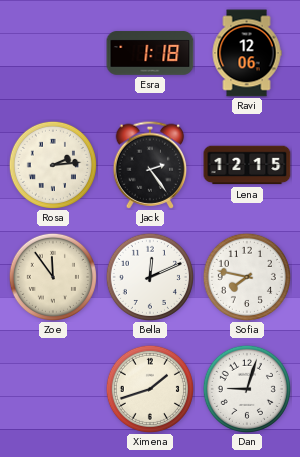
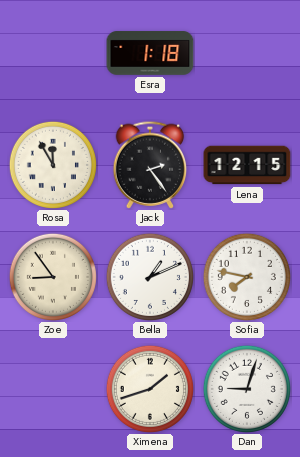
Ravi: 12:06 -> none (247, 53)
Rosa: 2:14 -> 11:55 (53, 165)
Zoe: 11:54 -> 8:54 (53, 277)
Bella: 12:11 -> 1:11 (150, 277)
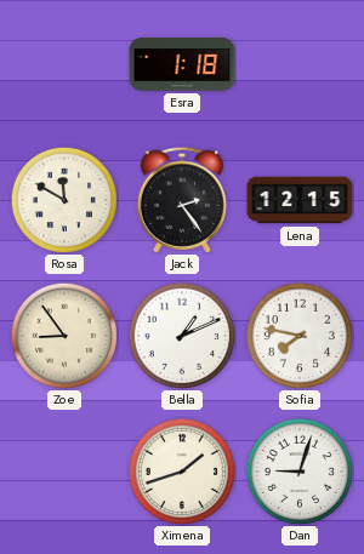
Rosa: 11:55 -> 11:50 (64, 200)
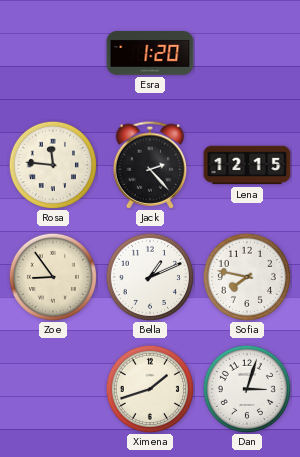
Esra: 1:18 -> 1:20 (150, 53)
Rosa: 11:50 -> 11:46 (53, 165)
Jack: 2:24 -> 2:23 (150, 165)
Dan: 9:03 -> 3:03 (247, 389)
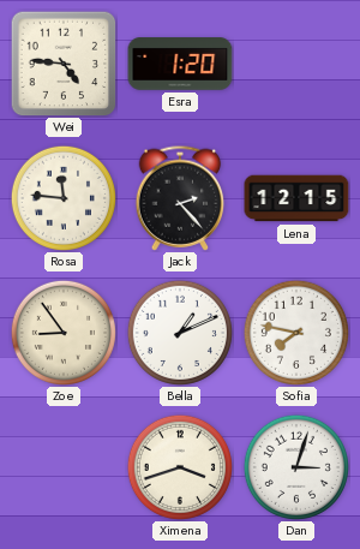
Wei: none -> 4:46 (64, 64)
Ximena: 1:42 -> 3:42 (180, 467)
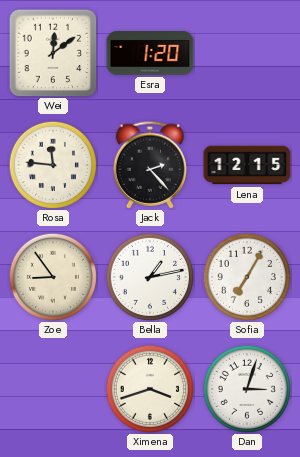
Wei: 4:46 -> 12:09 (53, 53)
Bella: 1:11 -> 1:13 (150, 277)
Sofia: 7:47 -> 7:05 (247, 277)
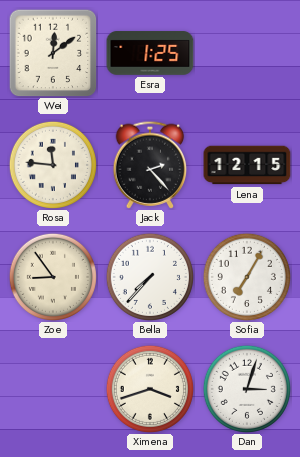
Esra: 1:20 -> 1:25 (150, 53)
Bella: 1:13 -> 7:37 (150, 277)
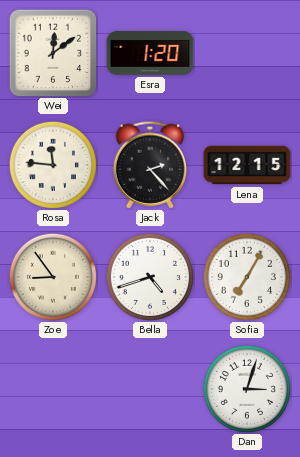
Esra: 1:25 -> 1:20 (150, 53)
Bella: 7:37 -> 4:42 (150, 277)
Ximena: 3:42 -> none (150, 389)
